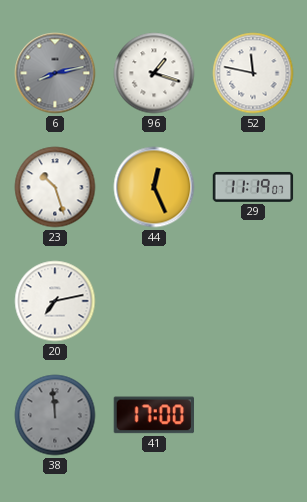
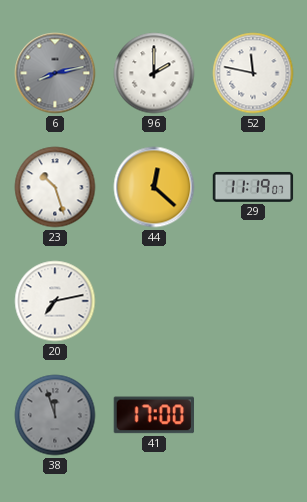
96: 1:18 -> 2:00 (154, 73)
44: 12:26 -> 12:22 (154, 187)
38: 11:59 -> 11:57 (55, 415)
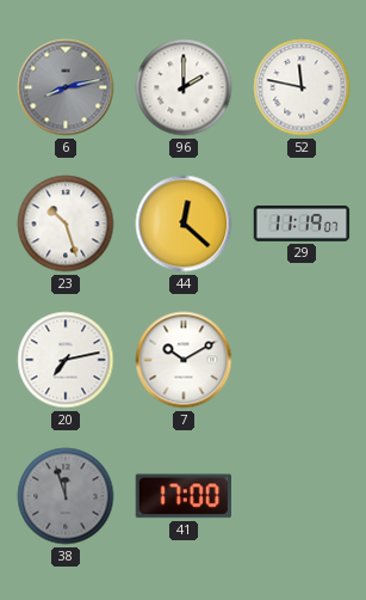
7: none -> 10:10 (184, 360)
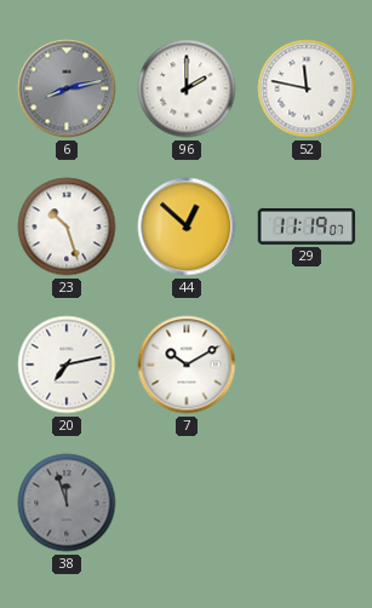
44: 12:22 -> 12:52 (187, 226)
41: 17:00 -> none (182, 496)
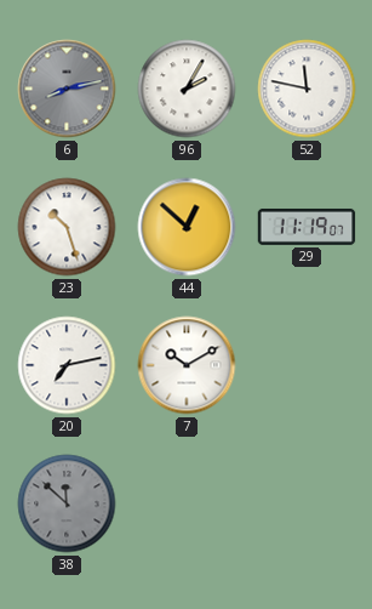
96: 2:00 -> 2:05 (187, 89)
38: 11:57 -> 11:52 (67, 503)
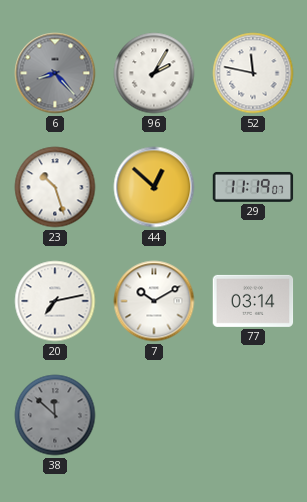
6: 8:13 -> 8:23 (55, 73)
77: none -> 03:14 (253, 301)
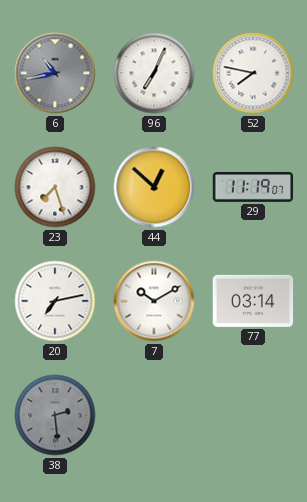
6: 8:23 -> 10:43 (55, 73)
96: 2:05 -> 7:04 (154, 73)
52: 11:47 -> 7:47 (253, 73)
23: 10:27 -> 7:27 (55, 187)
38: 11:52 -> 2:29 (55, 415)
